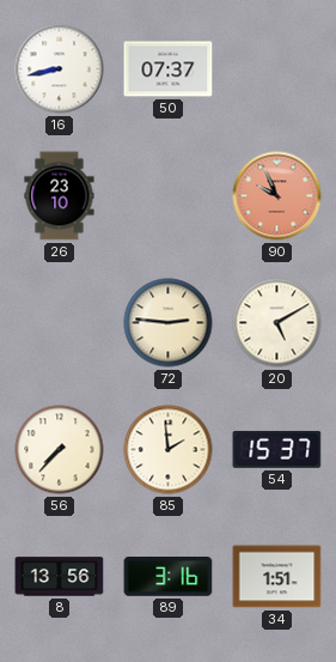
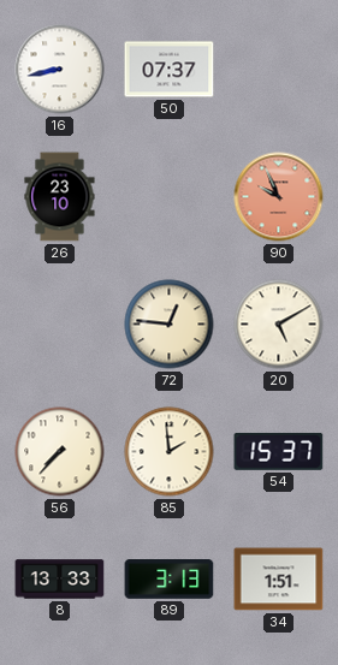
72: 2:46 -> 12:46 (170, 325)
8: 13:56 -> 13:33 (60, 580)
89: 3:16 -> 3:13 (170, 580)
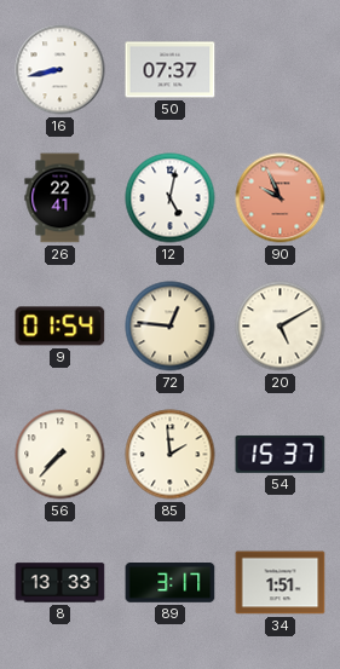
26: 23:10 -> 22:41 (60, 198)
12: none -> 5:02 (171, 198)
9: none -> 01:54 (60, 327)
89: 3:13 -> 3:17 (171, 583)
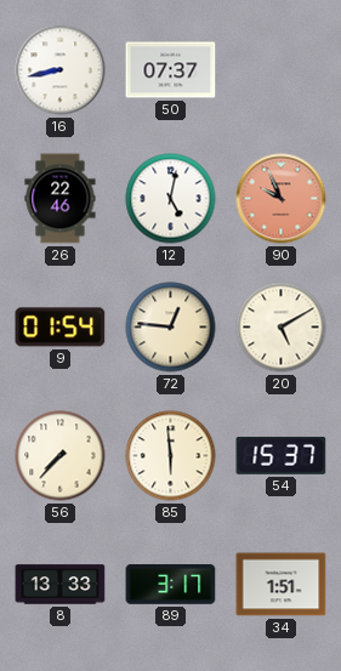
26: 22:41 -> 22:46 (61, 199)
85: 1:59 -> 5:59 (171, 456)
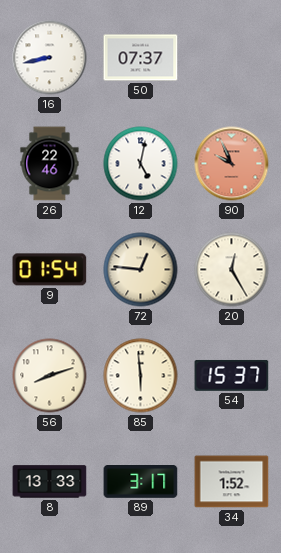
20: 5:10 -> 12:25 (232, 270)
56: 7:37 -> 8:12 (50, 376)
34: 1:51 -> 1:52 (232, 482)
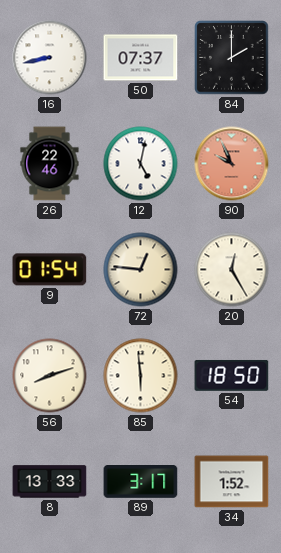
84: none -> 2:00 (232, 58)
54: 15:37 -> 18:50 (232, 375)
